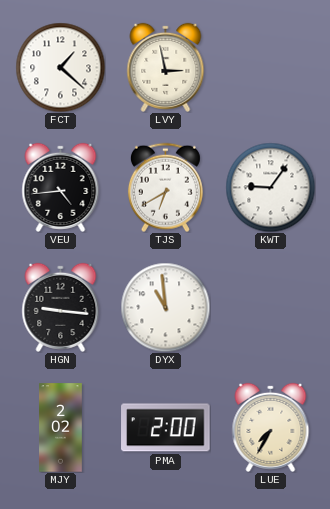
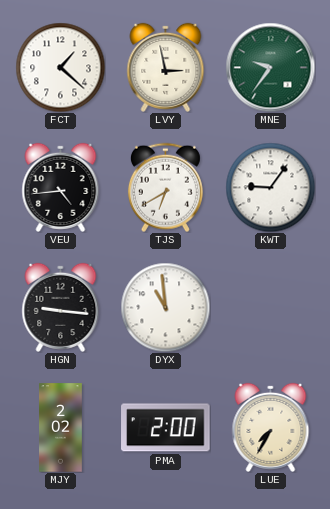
MNE: none -> 9:36 (270, 67)
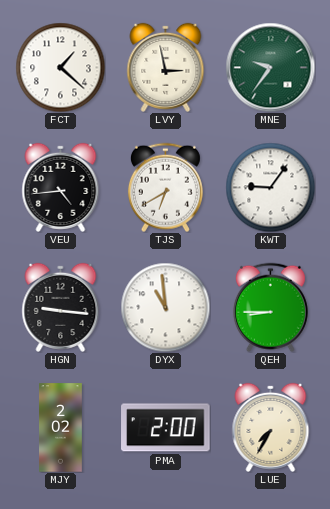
QEH: none -> 8:45 (270, 307)
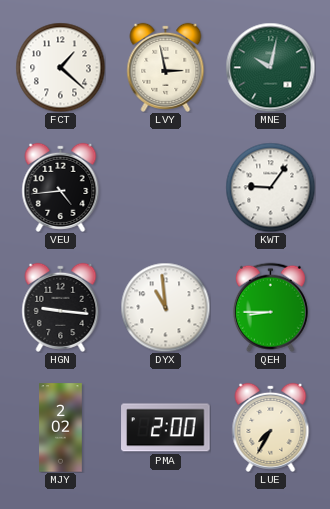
MNE: 9:36 -> 10:02 (270, 67)
TJS: 6:40 -> none (165, 187)
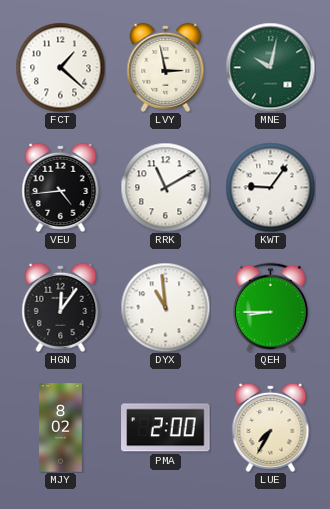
RRK: none -> 11:10 (165, 187)
HGN: 9:16 -> 12:06 (61, 307)
MJY: 2:02 -> 8:02 (61, 428)
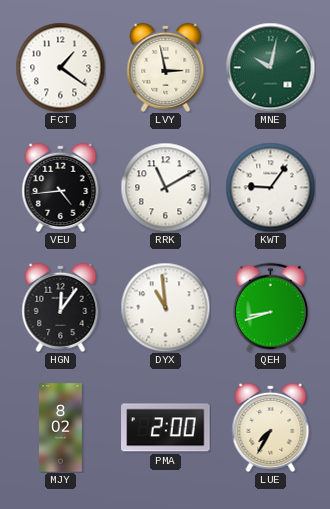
FCT: 1:22 -> 1:21 (60, 67)
QEH: 8:45 -> 8:42 (270, 307)
